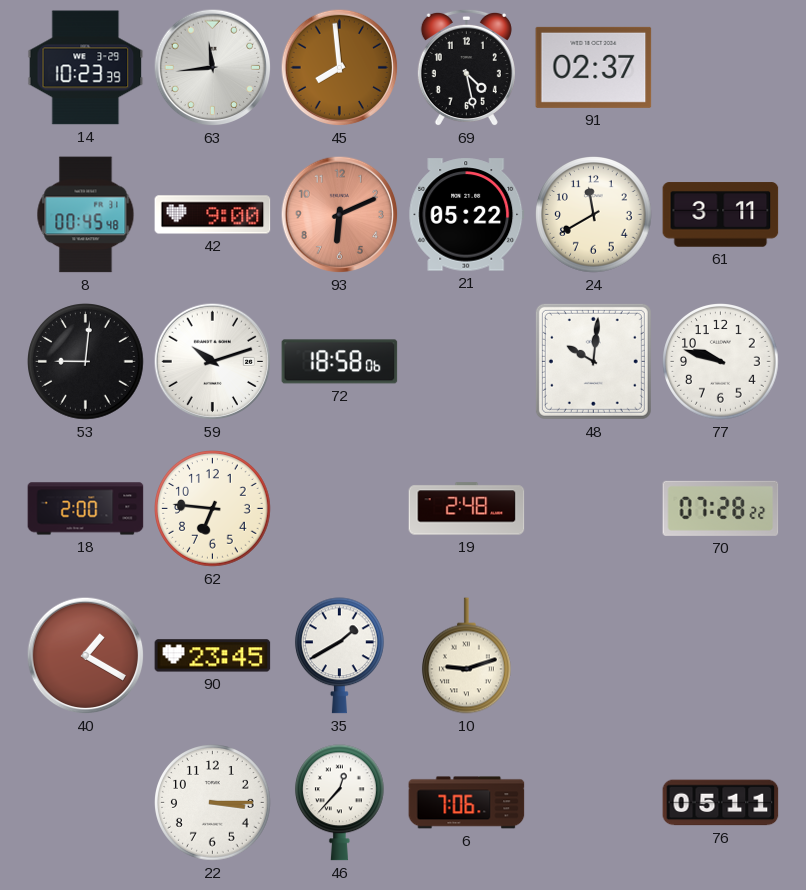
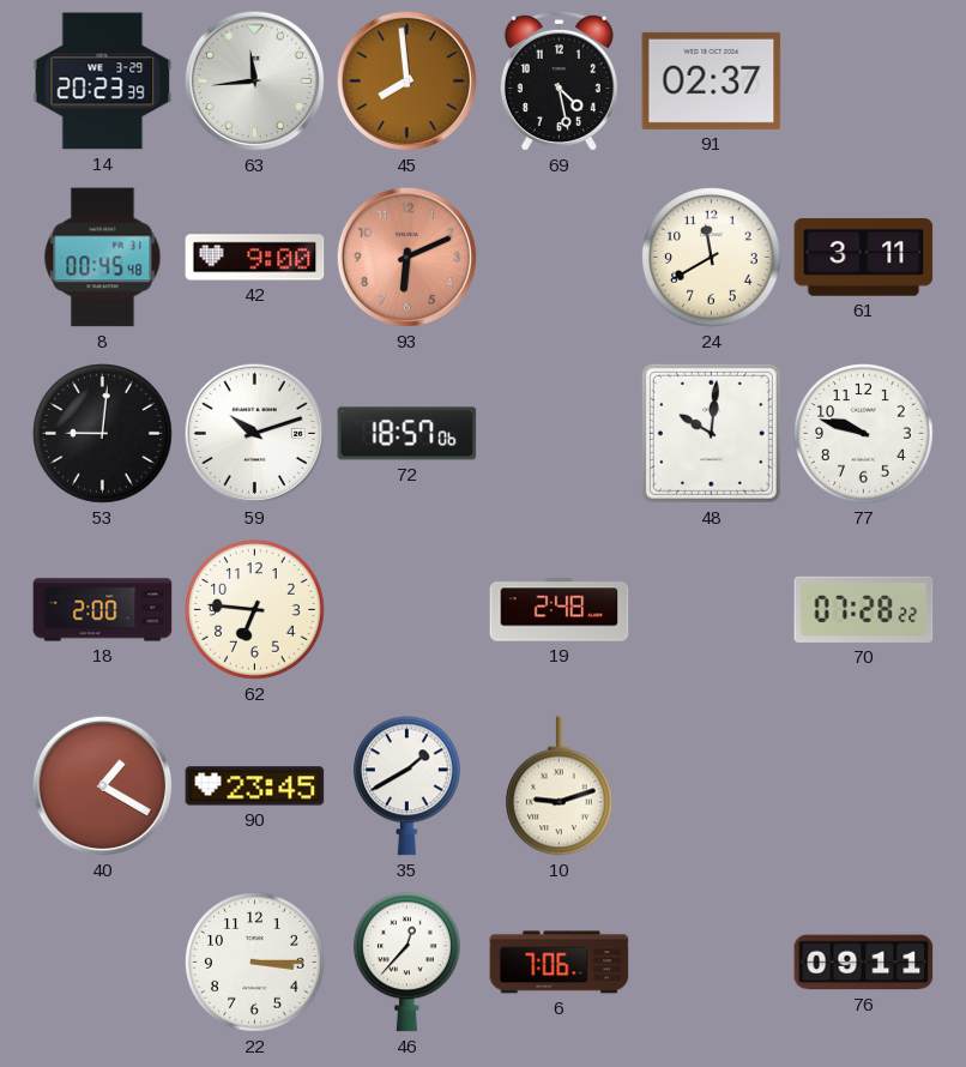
14: 10:23 -> 20:23 (103, 82)
21: 05:22 -> none (467, 215)
72: 18:58 -> 18:57 (407, 434)
76: 05:11 -> 09:11 (864, 963)
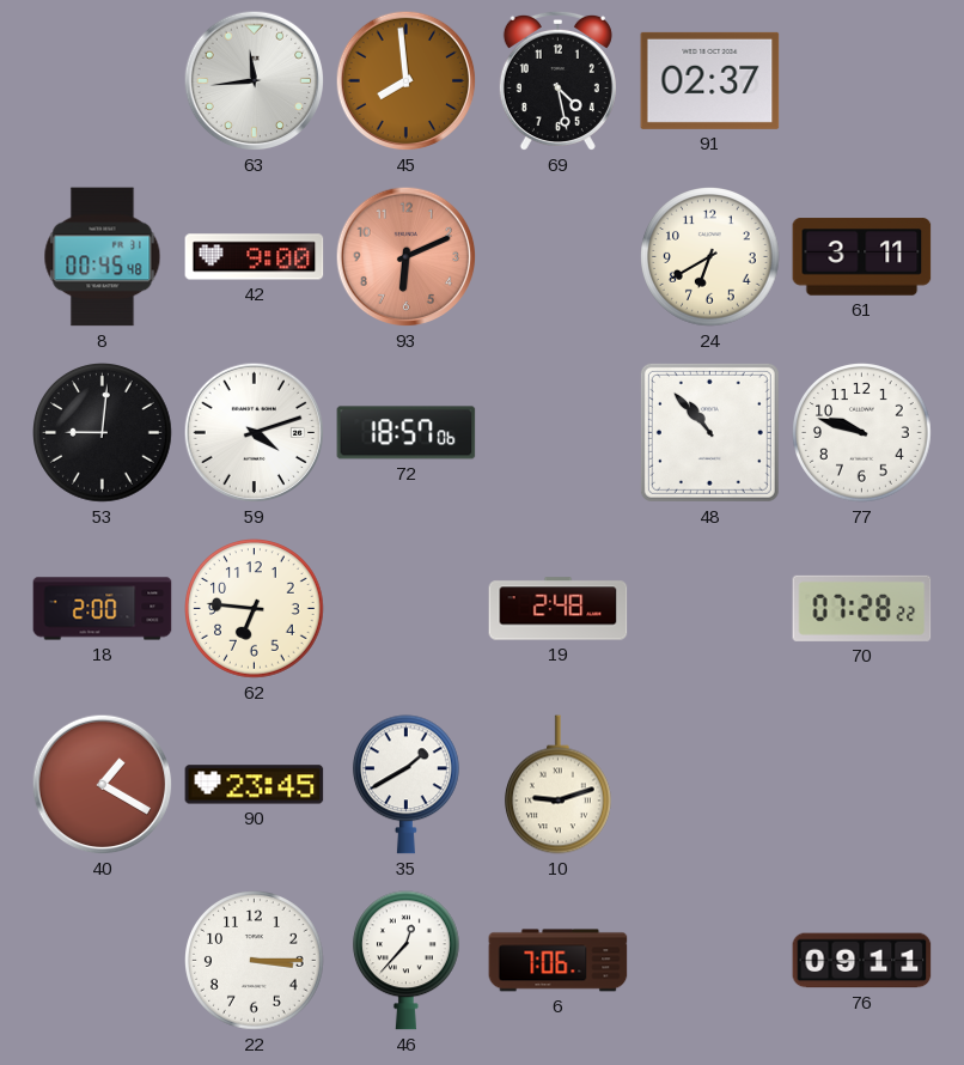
14: 20:23 -> none (103, 82)
24: 11:40 -> 6:40 (710, 257)
59: 10:12 -> 4:12 (255, 433)
48: 10:01 -> 10:53 (709, 432)
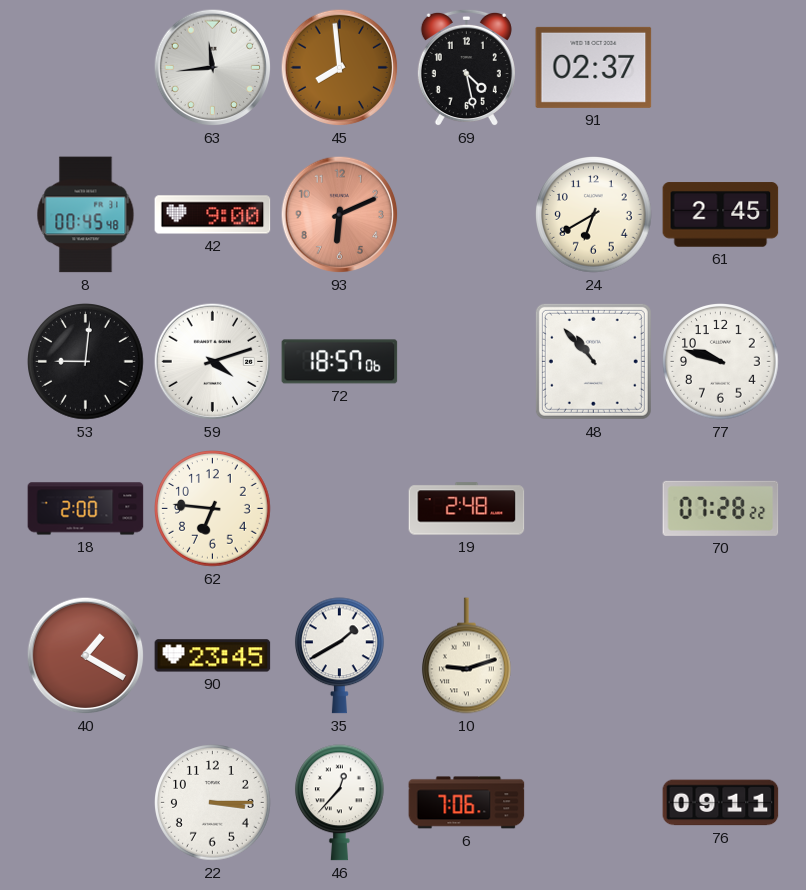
61: 3:11 -> 2:45 (721, 215)
